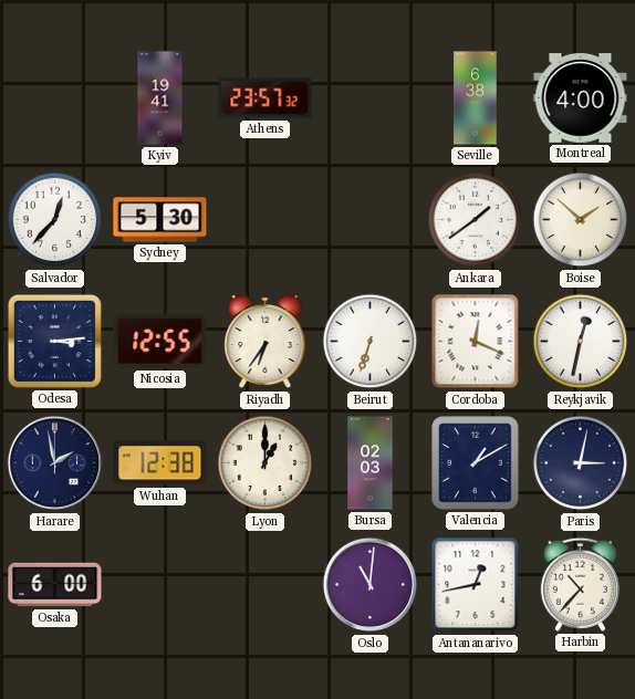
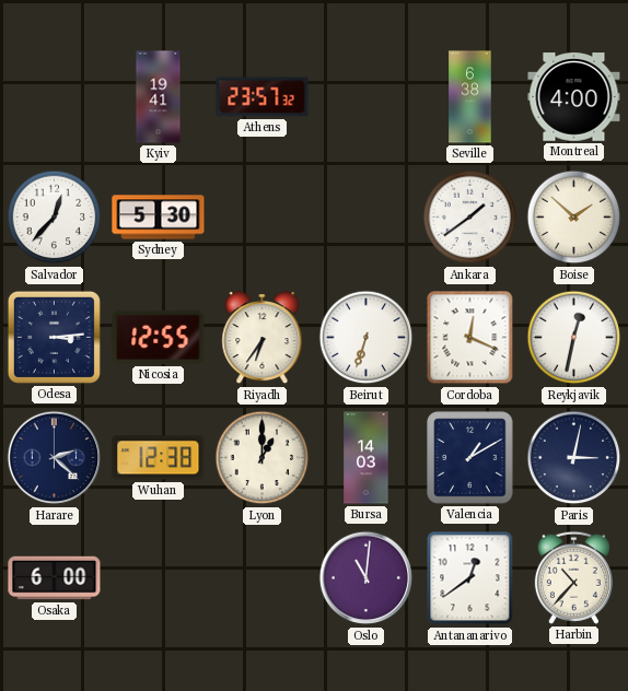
Harare: 1:58 -> 2:22 (55, 458)
Bursa: 02:03 -> 14:03 (367, 458)
Antananarivo: 12:43 -> 12:39 (470, 578)
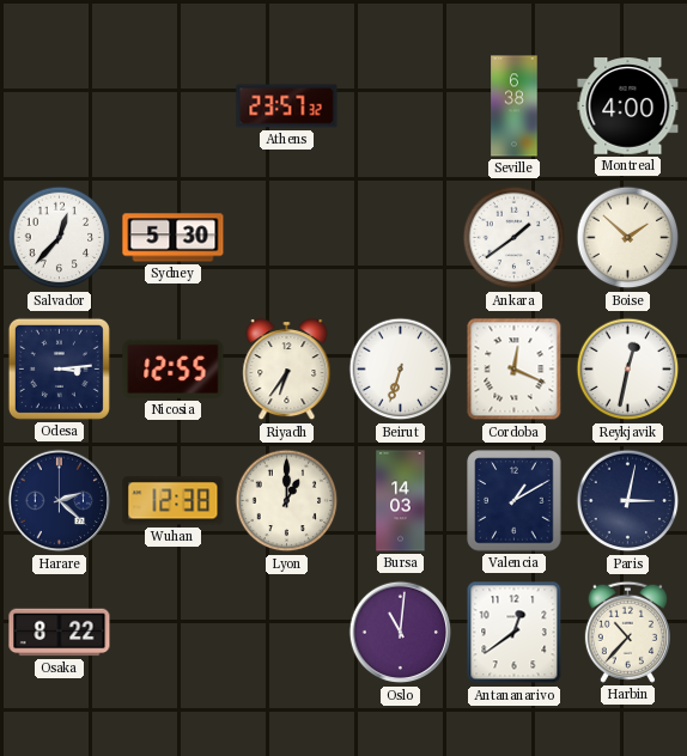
Kyiv: 19:41 -> none (159, 97)
Osaka: 6:00 -> 8:22 (60, 633)
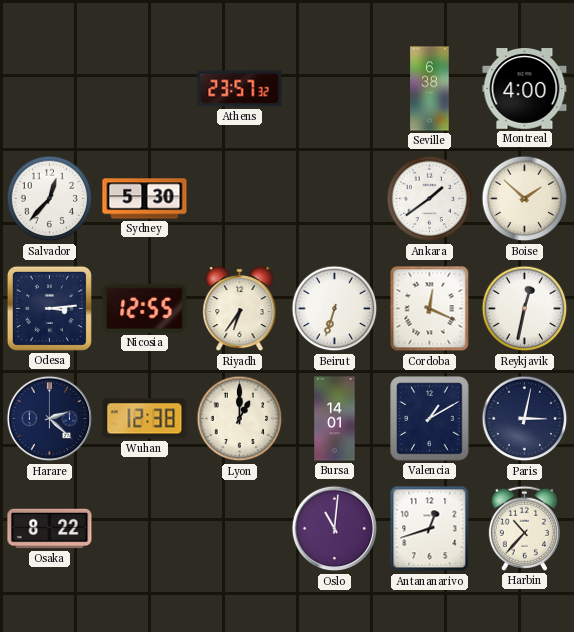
Bursa: 14:03 -> 14:01 (335, 419)
Antananarivo: 12:39 -> 12:42 (430, 529)
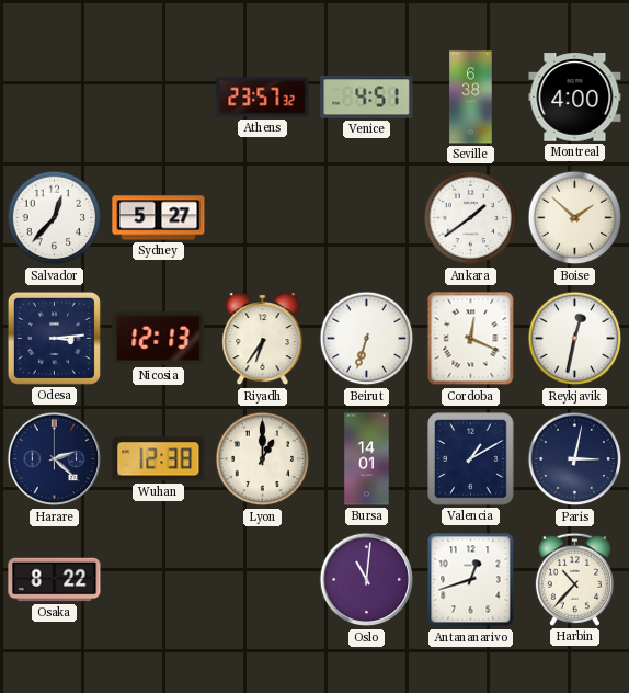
Venice: none -> 4:51 (367, 98)
Sydney: 5:30 -> 5:27 (159, 218)
Nicosia: 12:55 -> 12:13 (159, 338)
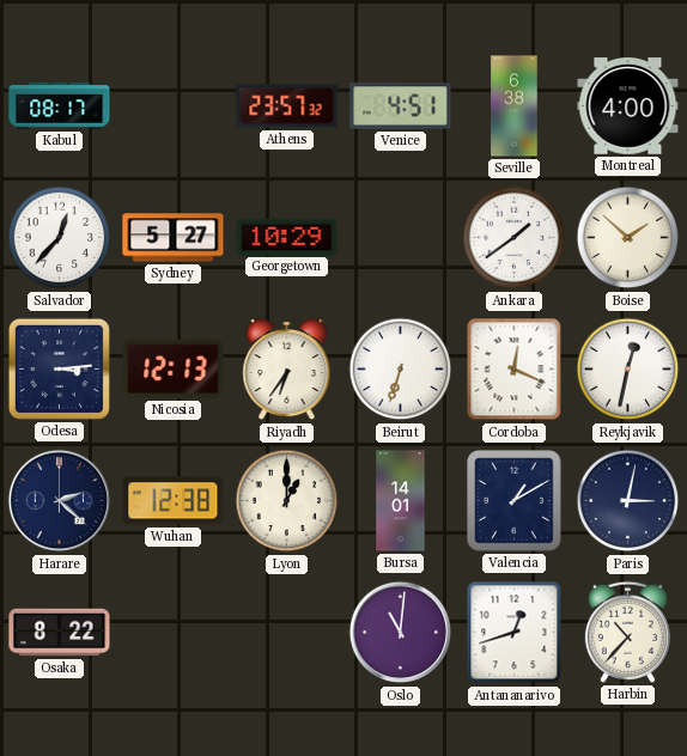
Kabul: none -> 08:17 (60, 106)
Georgetown: none -> 10:29 (287, 237)
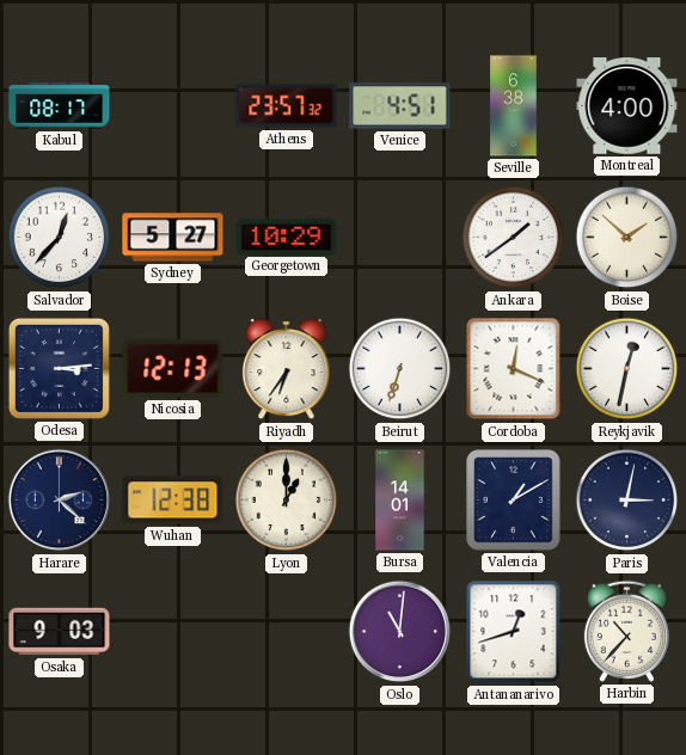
Osaka: 8:22 -> 9:03 (60, 632)
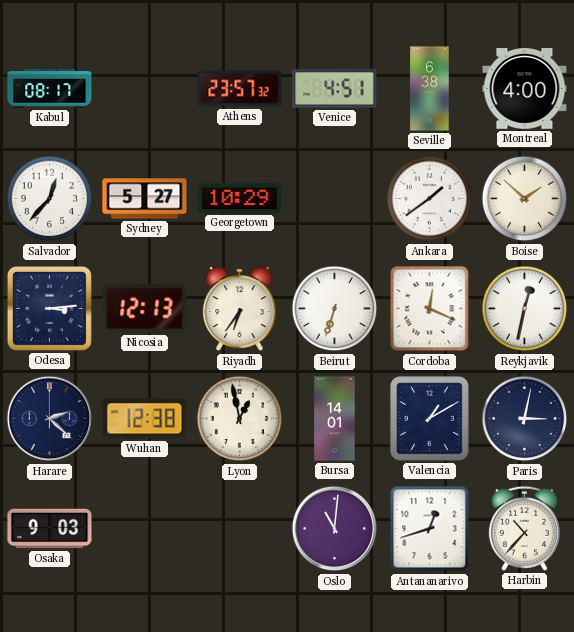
Lyon: 1:00 -> 12:58 (240, 419)
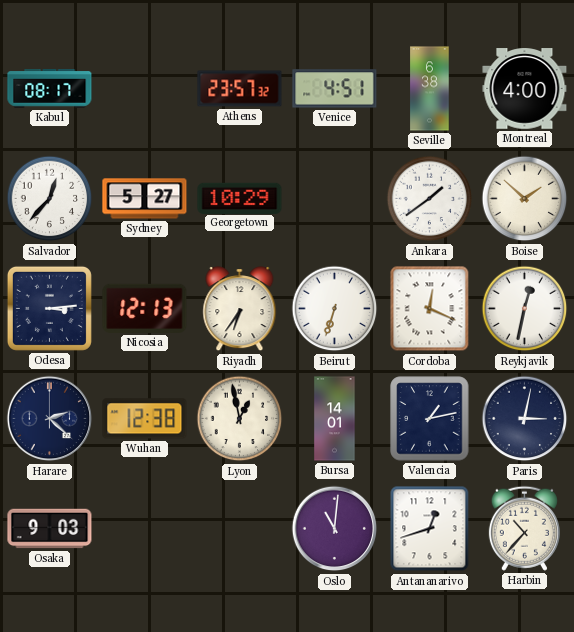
Valencia: 1:10 -> 1:13 (430, 419)
